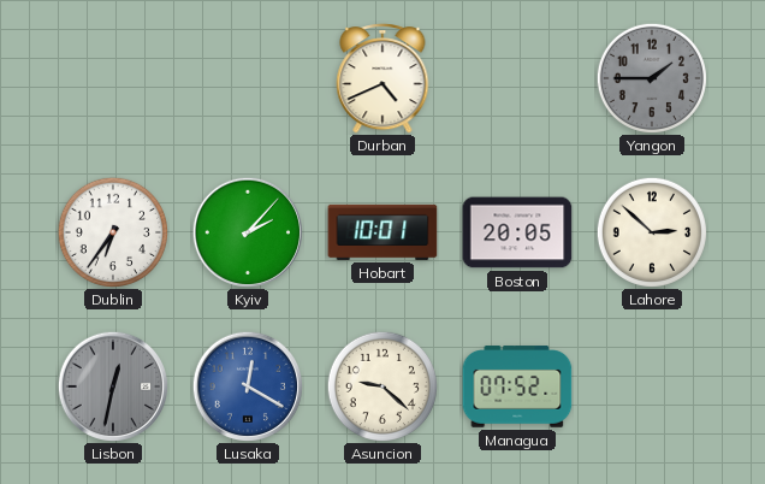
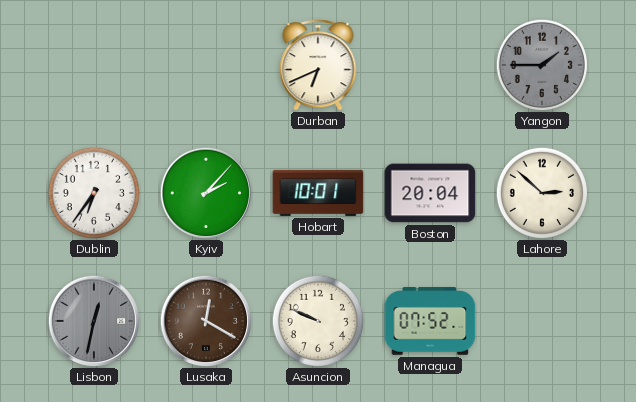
Durban: 4:41 -> 6:41 (318, 65)
Boston: 20:05 -> 20:04 (430, 193)
Lusaka dial: blue -> brown (205, 320)
Asuncion: 9:22 -> 9:49 (317, 320)
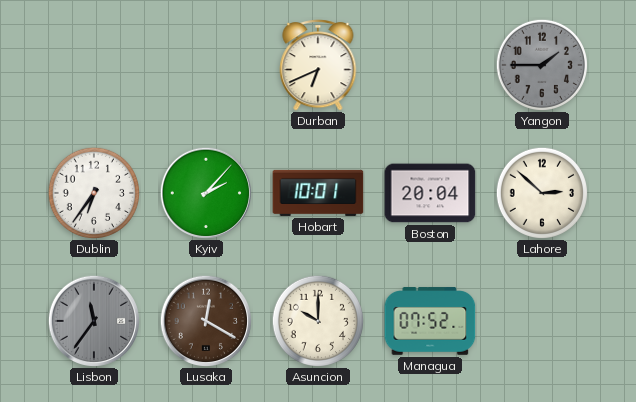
Lisbon: 12:32 -> 11:36 (93, 320)
Asuncion: 9:49 -> 10:00 (317, 320)
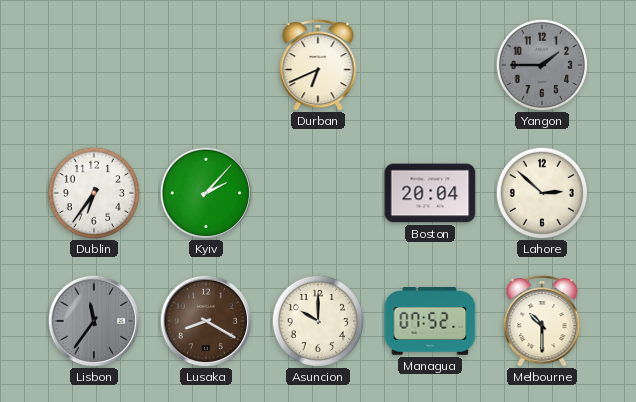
Hobart: 10:01 -> none (318, 193)
Lusaka: 12:20 -> 8:20 (205, 320)
Melbourne: none -> 10:30 (542, 321)
